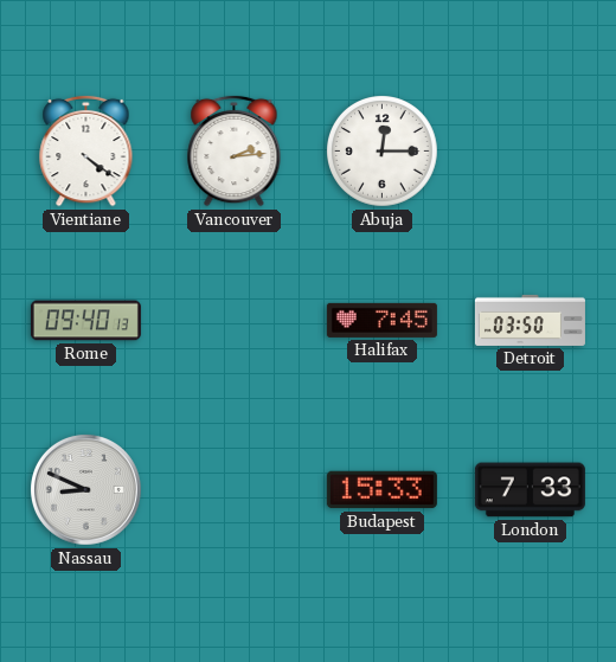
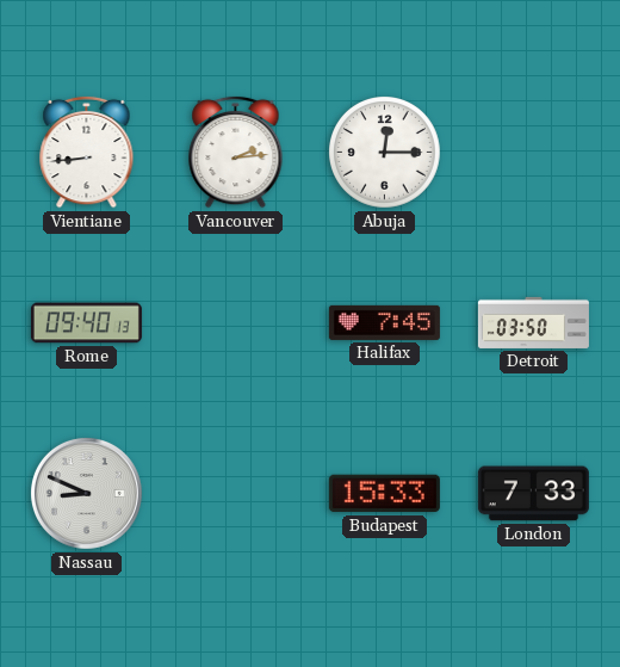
Vientiane: 4:21 -> 8:44 (87, 152)
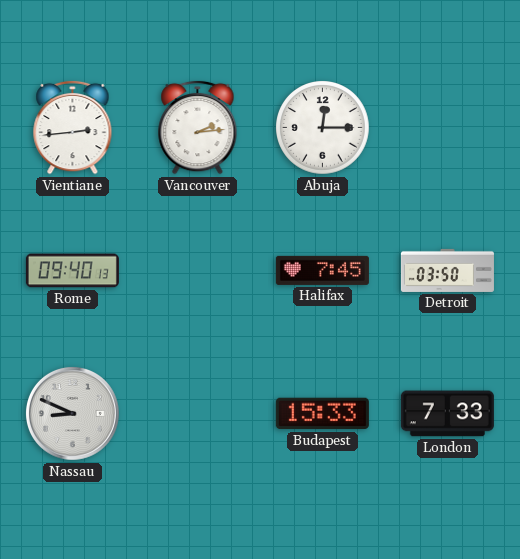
Vientiane: 8:44 -> 2:44 (73, 127)
